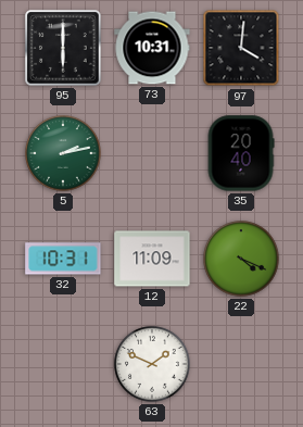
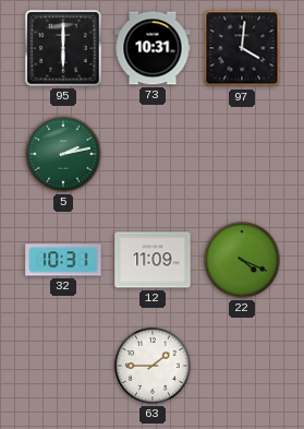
35: 20:40 -> none (241, 153)
63: 1:49 -> 1:45 (153, 366)
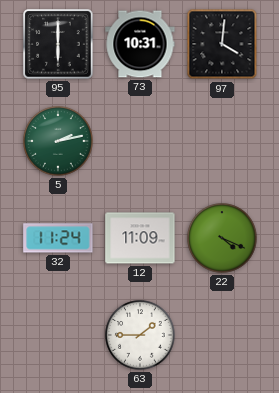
32: 10:31 -> 11:24 (58, 238)
